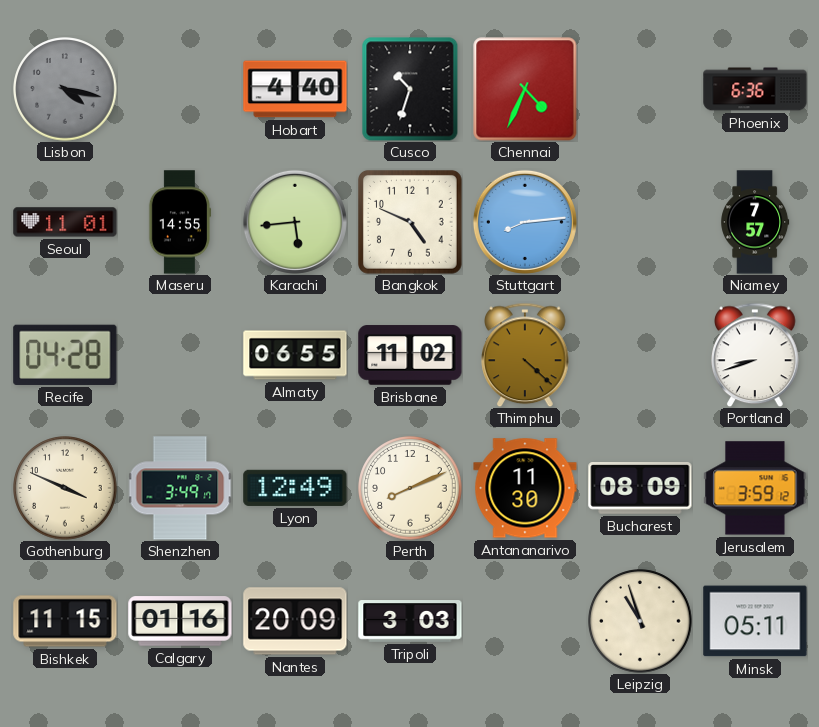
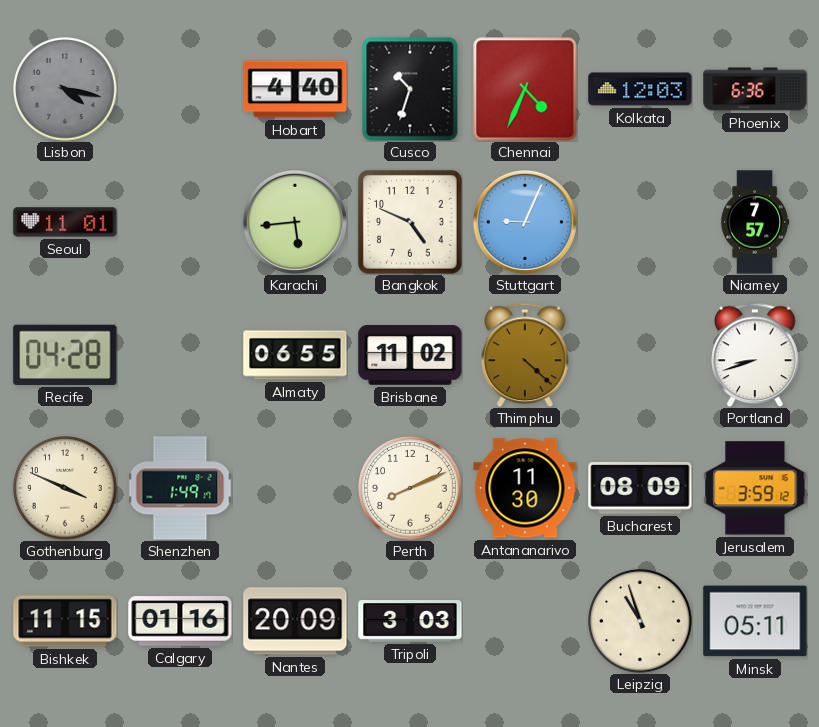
Kolkata: none -> 12:03 (640, 89)
Maseru: 14:55 -> none (180, 222)
Stuttgart: 8:14 -> 9:04 (525, 222)
Shenzhen: 3:49 -> 1:49 (180, 488)
Lyon: 12:49 -> none (295, 488)
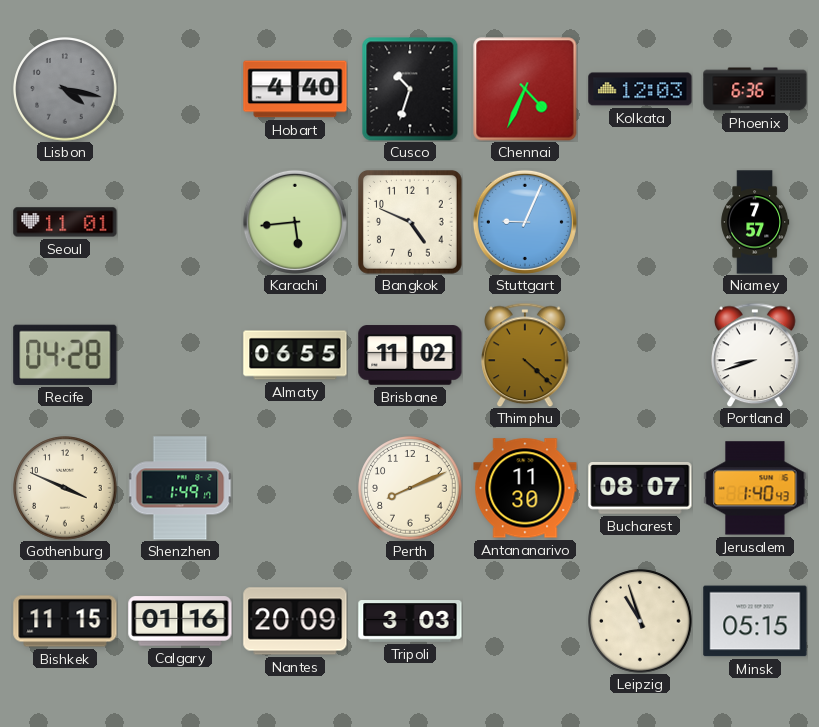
Bucharest: 08:09 -> 08:07 (640, 488)
Jerusalem: 3:59 -> 1:40 (755, 488)
Minsk: 05:11 -> 05:15 (755, 621)
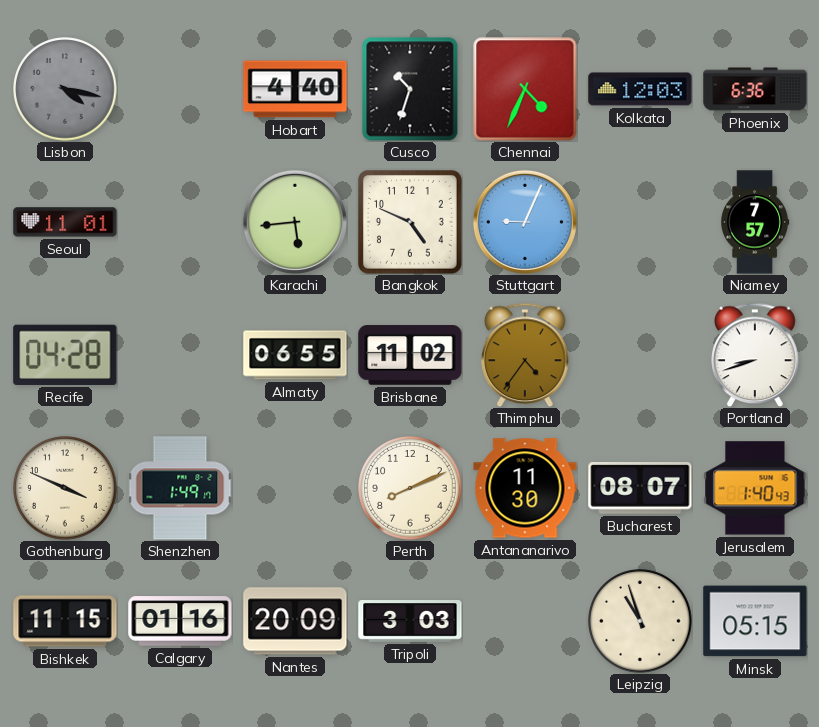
Thimphu: 4:22 -> 4:36 (525, 355)
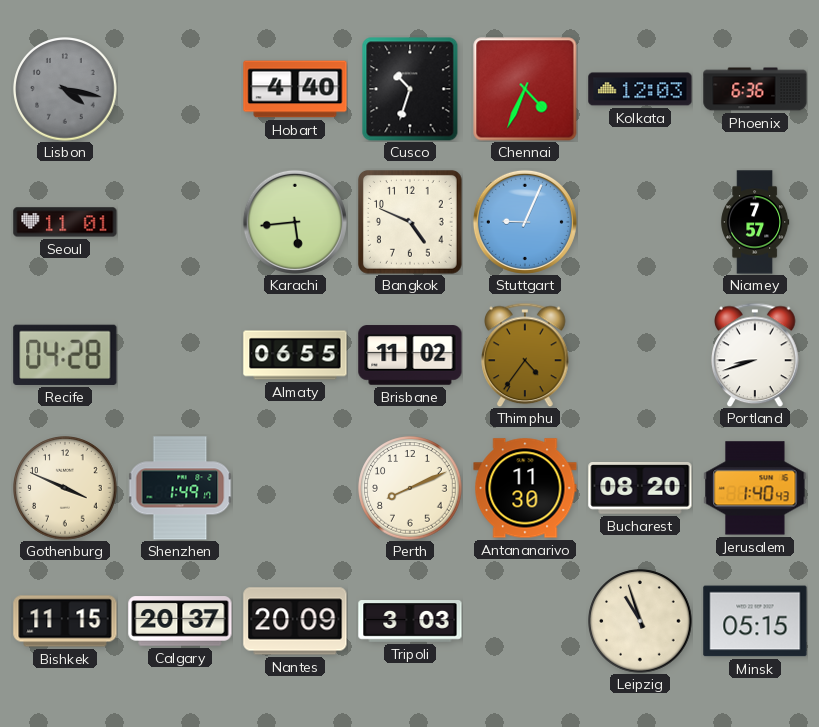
Bucharest: 08:07 -> 08:20 (640, 488)
Calgary: 01:16 -> 20:37 (180, 621)
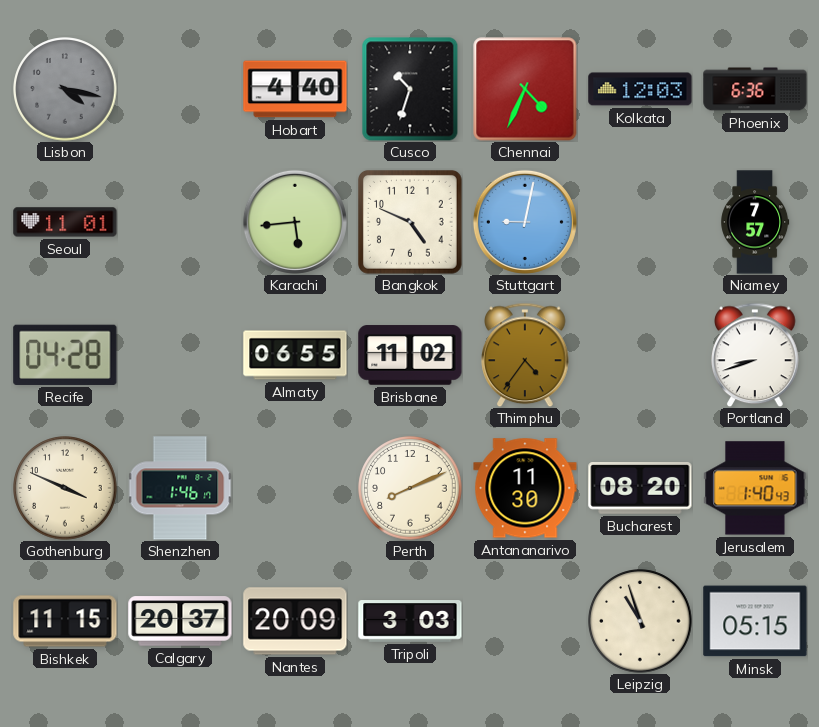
Stuttgart: 9:04 -> 9:02 (525, 222)
Shenzhen: 1:49 -> 1:46 (180, 488)
